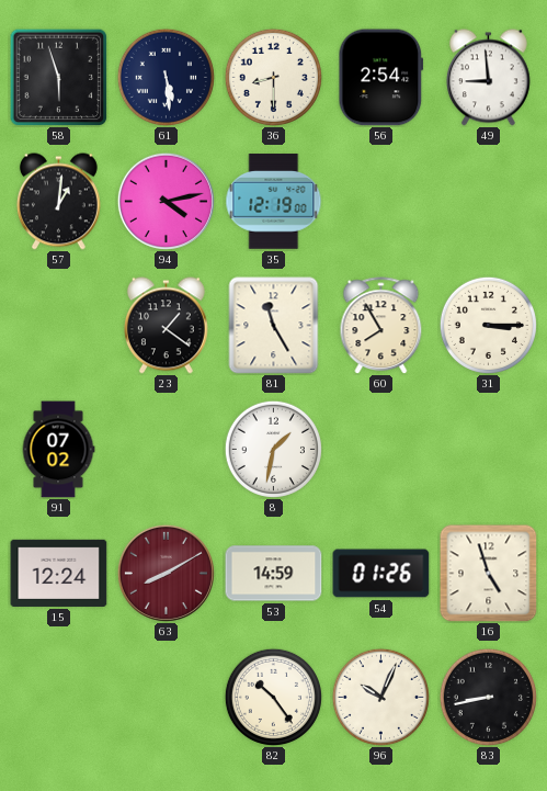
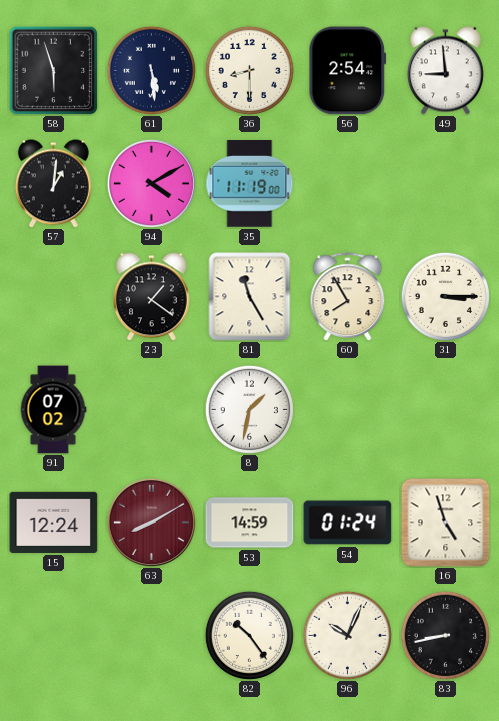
94: 4:13 -> 4:10 (151, 183)
35: 12:19 -> 11:19 (250, 184)
54: 01:26 -> 01:24 (348, 523)
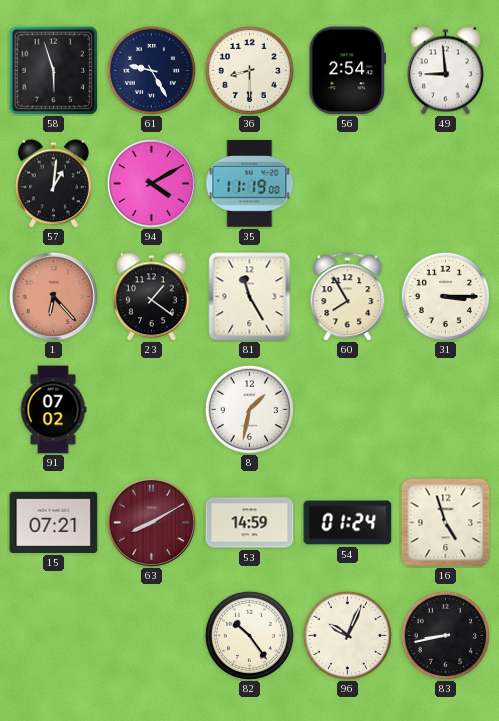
61: 5:29 -> 9:25 (151, 70)
1: none -> 6:23 (53, 296)
15: 12:24 -> 07:21 (54, 522)
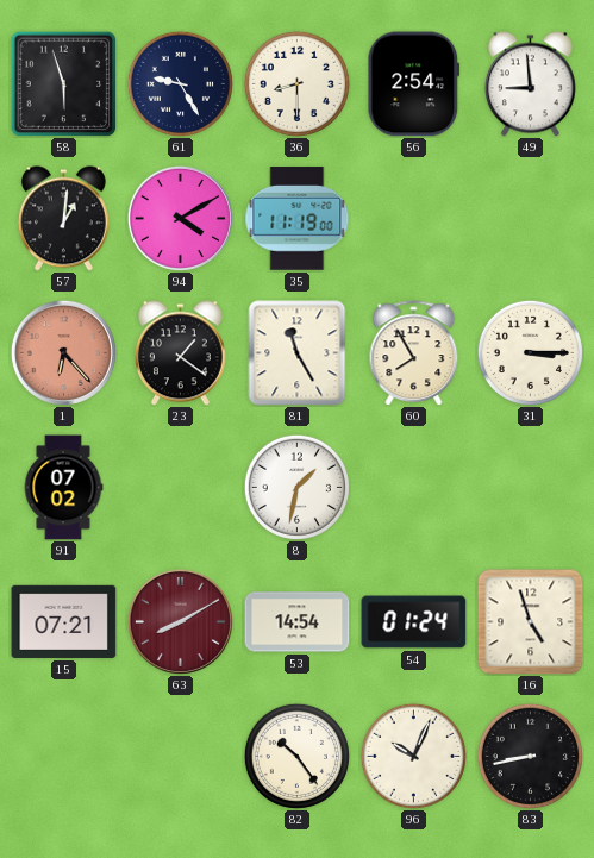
53: 14:59 -> 14:54 (298, 622)
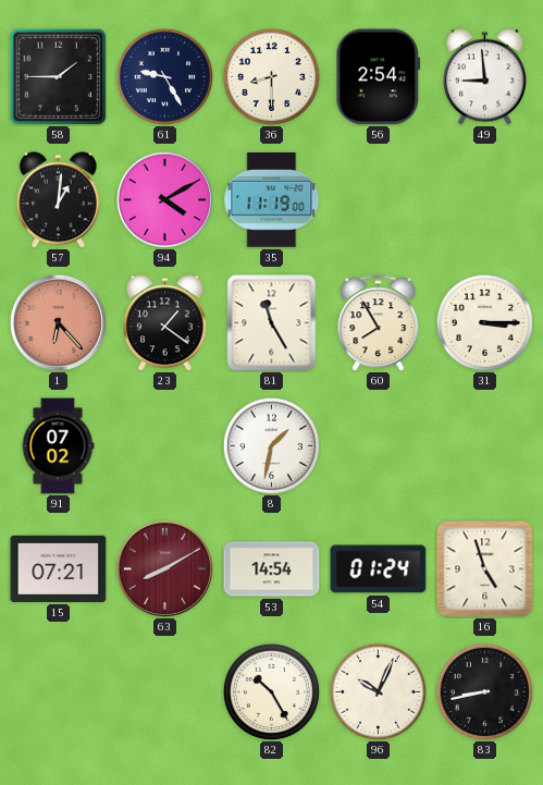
58: 5:57 -> 1:45 (58, 76)
82: 10:24 -> 10:25 (271, 691)
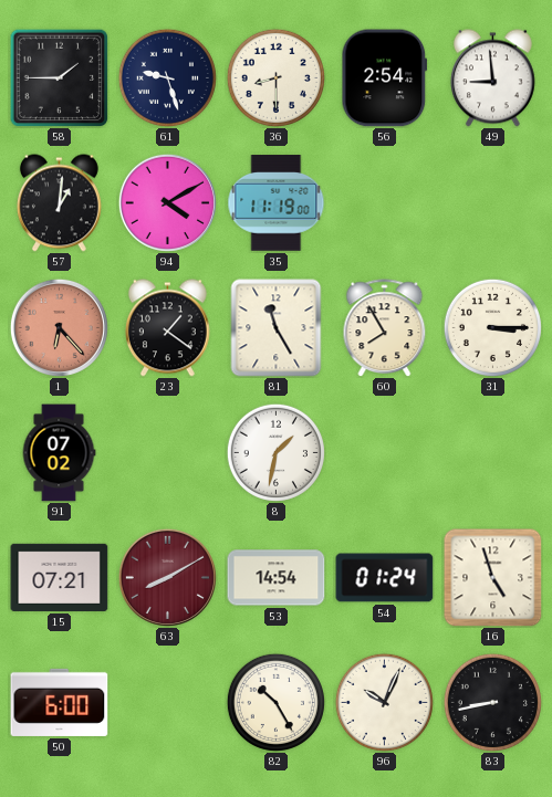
61: 9:25 -> 9:27 (167, 77)
50: none -> 6:00 (60, 702)
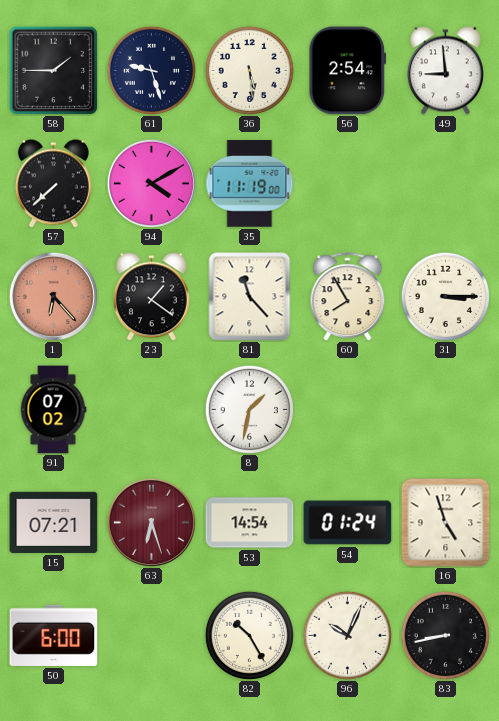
36: 8:30 -> 5:29 (249, 70)
57: 1:01 -> 7:38 (53, 184)
81: 11:25 -> 11:23 (250, 297)
63: 8:10 -> 6:27 (151, 522)
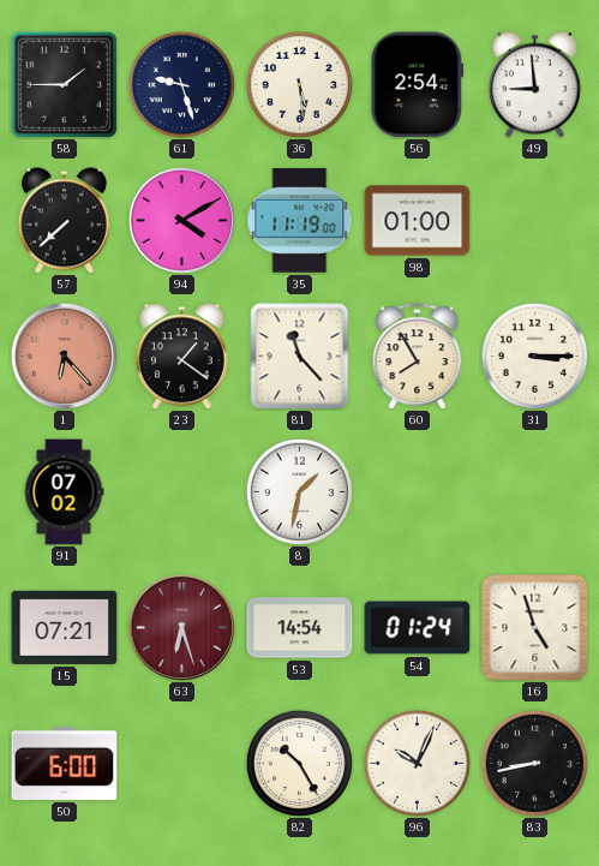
98: none -> 01:00 (418, 221)
